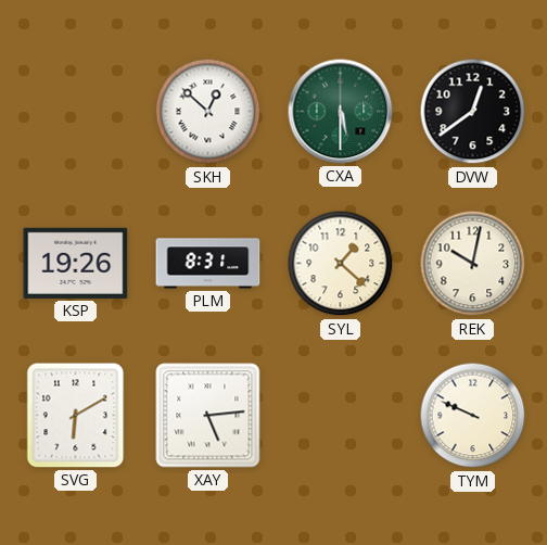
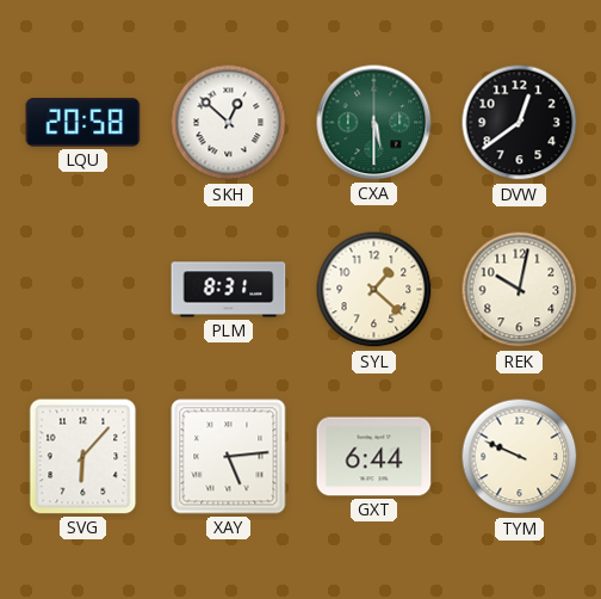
LQU: none -> 20:58 (83, 123)
KSP: 19:26 -> none (76, 263)
SVG: 6:10 -> 6:07 (83, 457)
GXT: none -> 6:44 (374, 457)
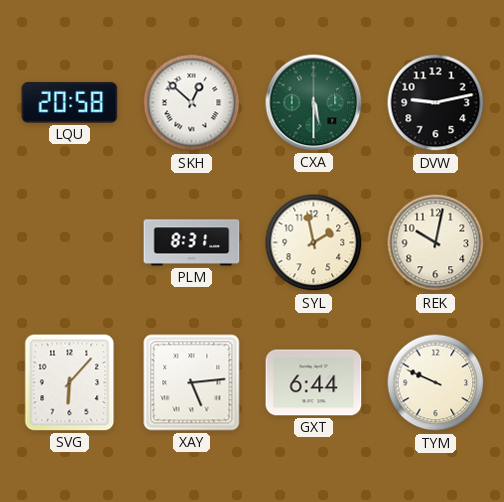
DVW: 12:39 -> 9:13 (436, 103)
SYL: 1:22 -> 1:58 (314, 243)
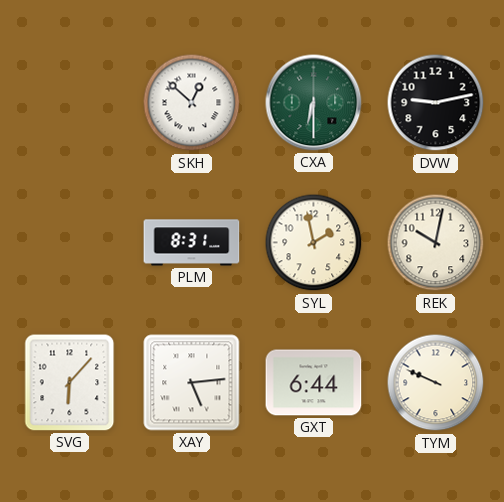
LQU: 20:58 -> none (70, 103)
CXA: 5:30 -> 6:30 (314, 103)
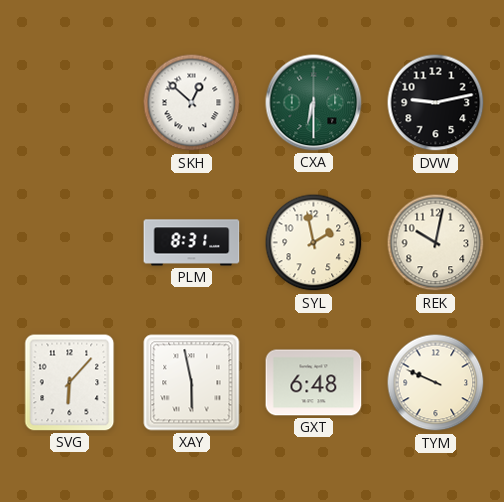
XAY: 5:14 -> 5:58 (192, 383)
GXT: 6:44 -> 6:48 (314, 383)
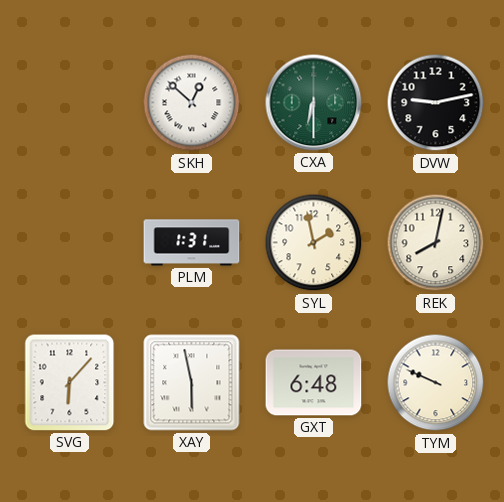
PLM: 8:31 -> 1:31 (192, 243)
REK: 10:02 -> 8:02 (436, 243)
